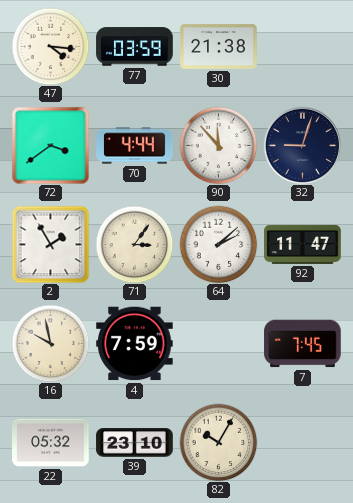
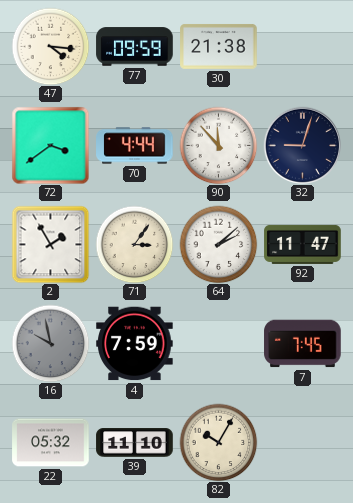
77: 03:59 -> 09:59 (135, 47)
16 dial: cream -> grey (50, 343)
39: 23:10 -> 11:10 (135, 443)
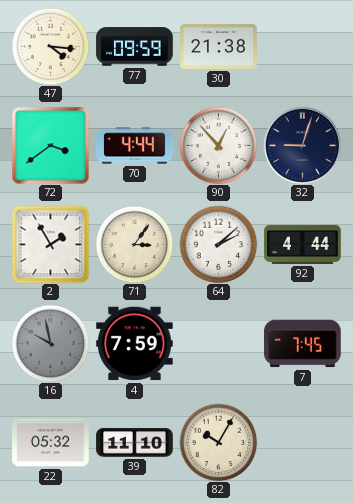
90: 11:53 -> 12:53 (218, 145)
92: 11:47 -> 4:44 (303, 244)
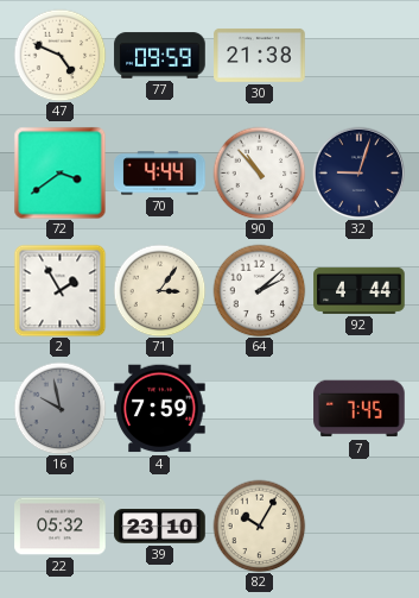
47: 4:16 -> 4:49 (59, 55)
90: 12:53 -> 10:53 (259, 172)
39: 11:10 -> 23:10 (160, 527)
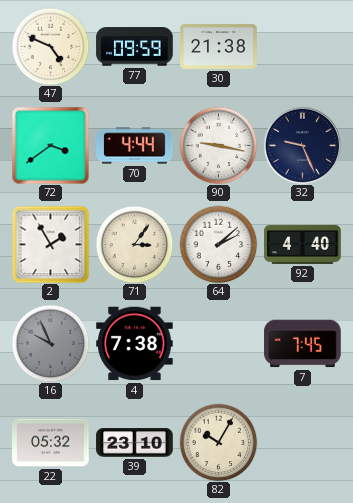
90: 10:53 -> 9:17 (218, 145)
32: 9:03 -> 9:26 (302, 145)
92: 4:44 -> 4:40 (303, 244)
16: 9:58 -> 9:56 (50, 343)
4: 7:59 -> 7:38 (135, 344)
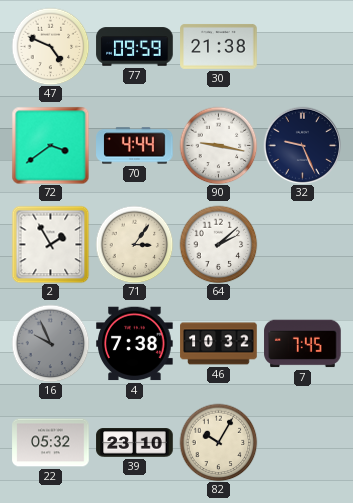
92: 4:40 -> none (303, 244)
46: none -> 10:32 (219, 344)
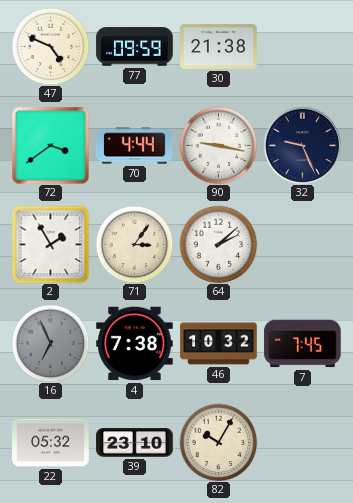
16: 9:56 -> 6:56 (50, 343)
